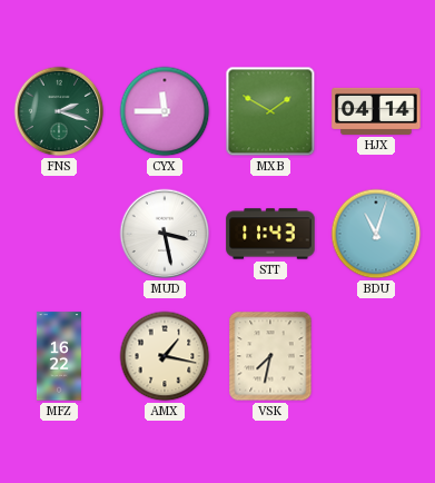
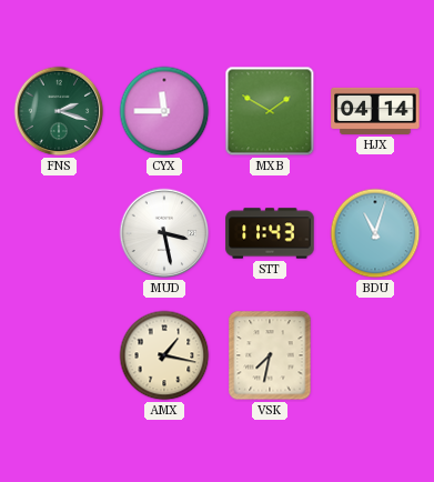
MFZ: 16:22 -> none (59, 356)
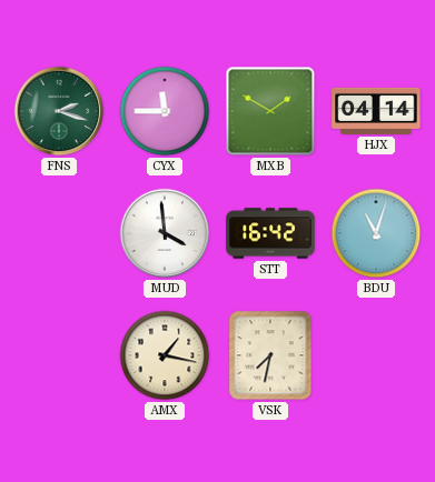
MUD: 3:28 -> 3:59 (165, 233)
STT: 11:43 -> 16:42 (270, 233)
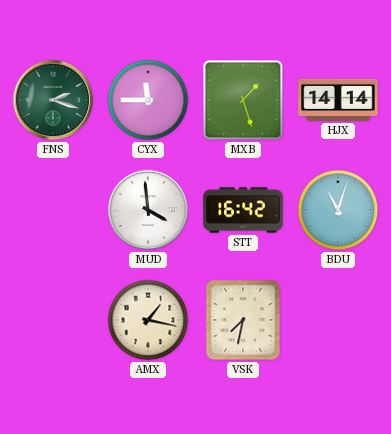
MXB: 1:50 -> 1:27 (243, 100)
HJX: 04:14 -> 14:14 (338, 100)
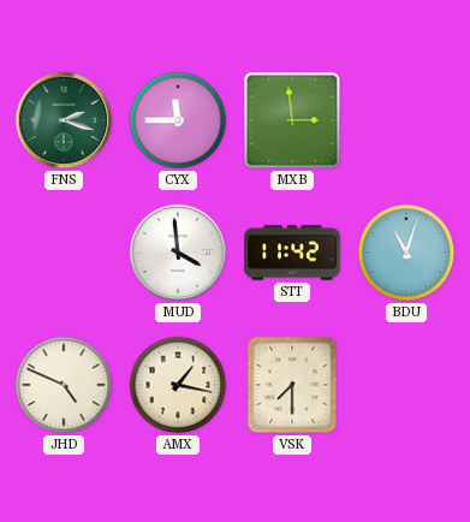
MXB: 1:27 -> 2:59 (292, 120)
HJX: 14:14 -> none (338, 100)
STT: 16:42 -> 11:42 (292, 253)
JHD: none -> 4:49 (64, 385)
VSK: 7:32 -> 7:30 (292, 385)
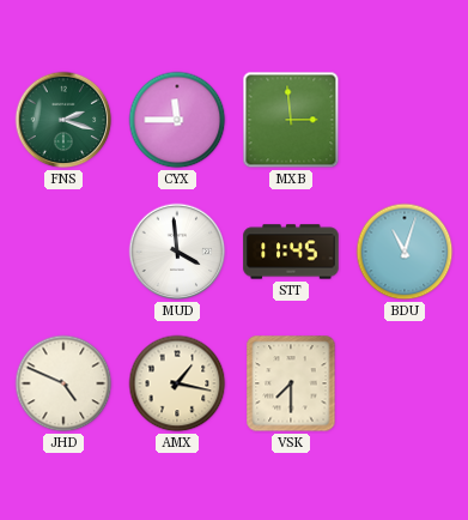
STT: 11:42 -> 11:45 (291, 252)
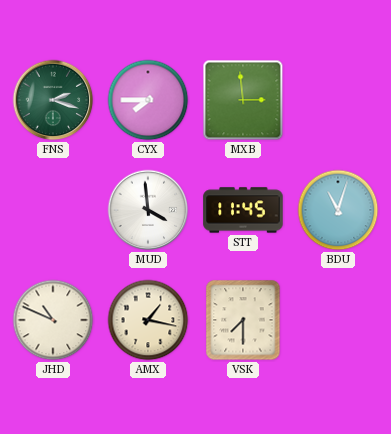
CYX: 11:45 -> 7:45 (148, 100)
JHD: 4:49 -> 10:49 (53, 320)
